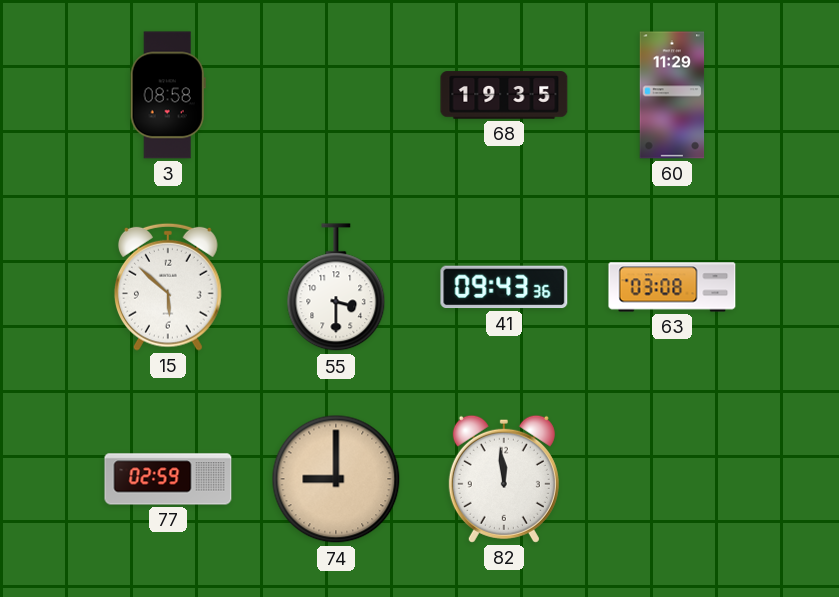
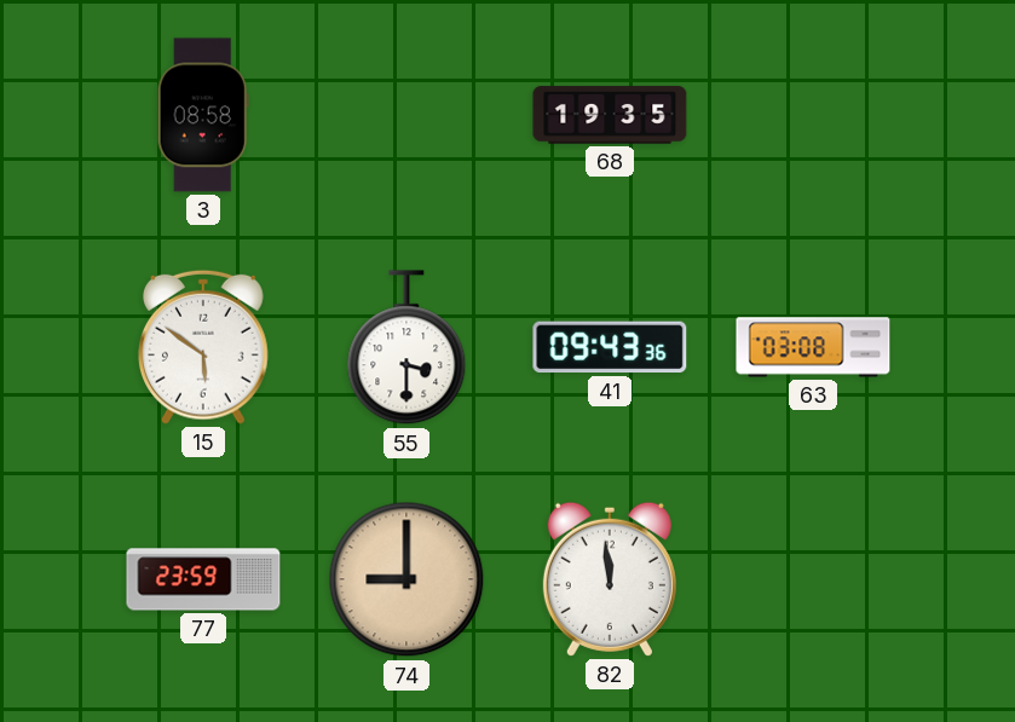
60: 11:29 -> none (672, 95)
15: 5:52 -> 5:51 (203, 347)
77: 02:59 -> 23:59 (203, 579)
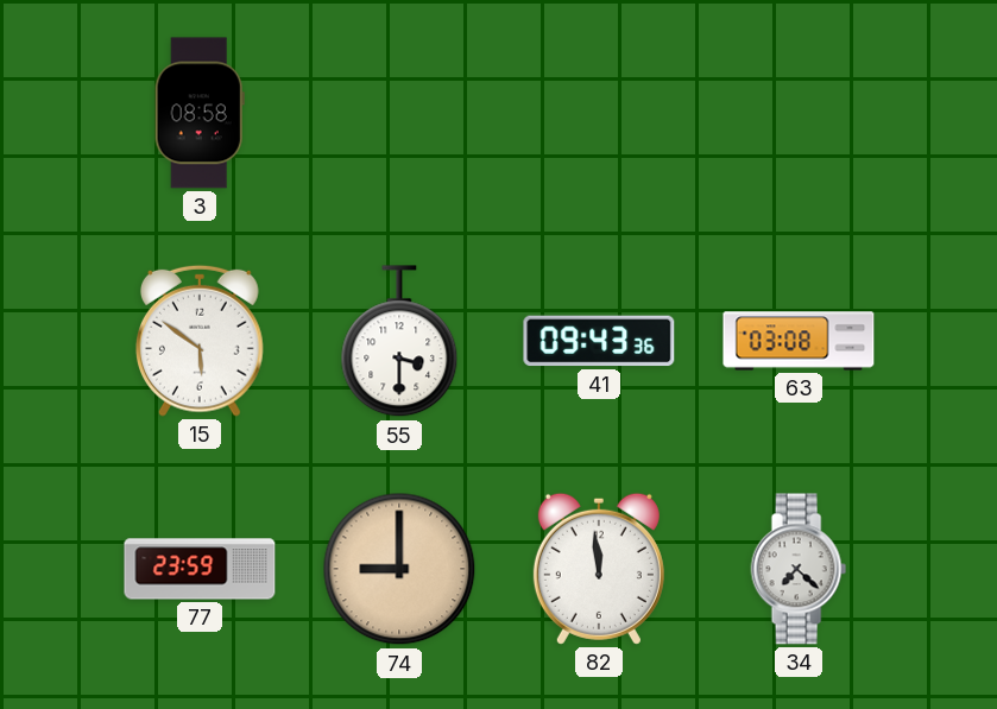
68: 19:35 -> none (610, 115)
34: none -> 7:22 (799, 569)
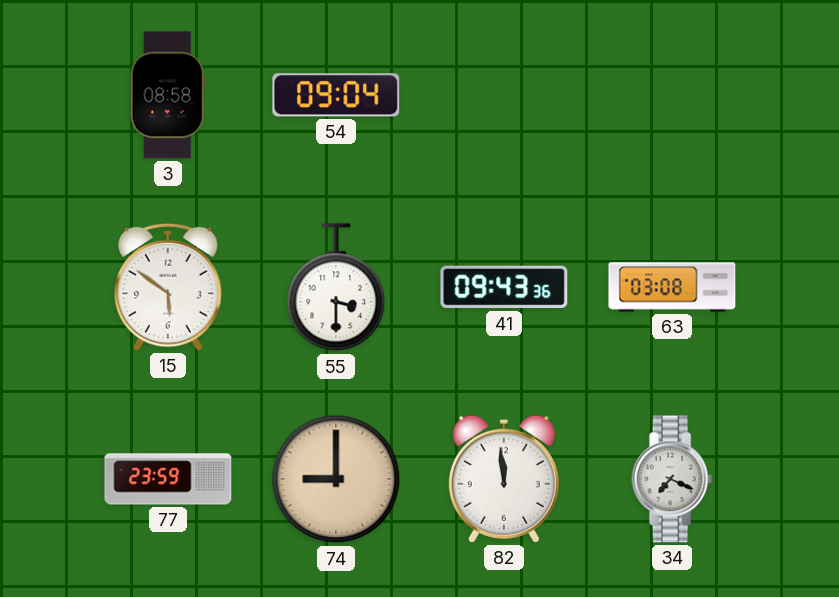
54: none -> 09:04 (336, 95)
34: 7:22 -> 7:19 (672, 479)
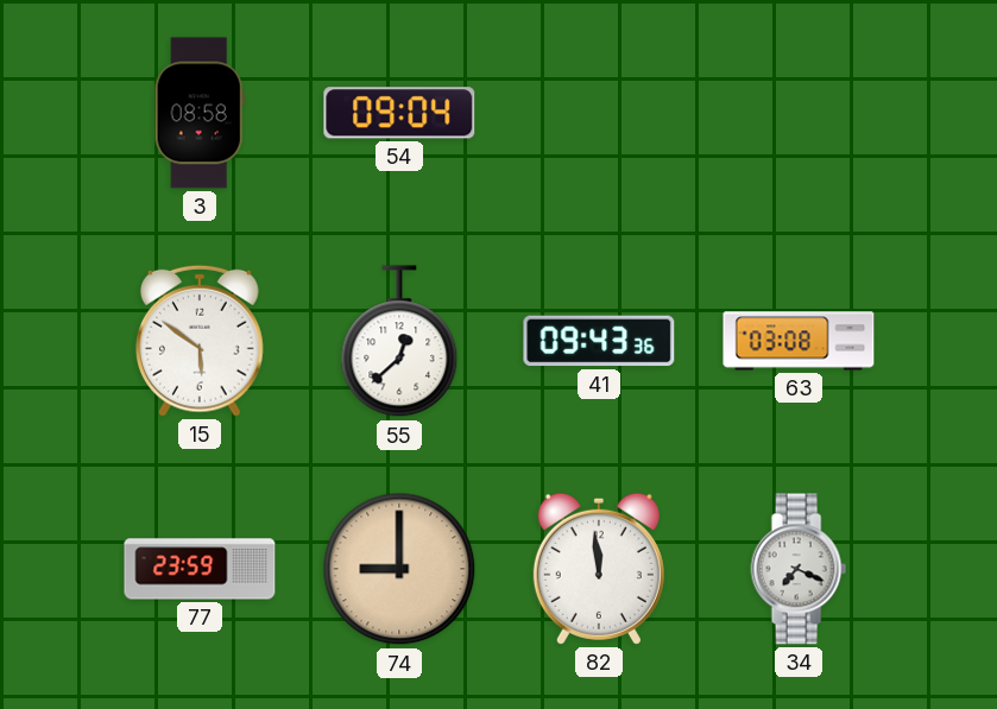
55: 3:30 -> 12:38 (399, 342)
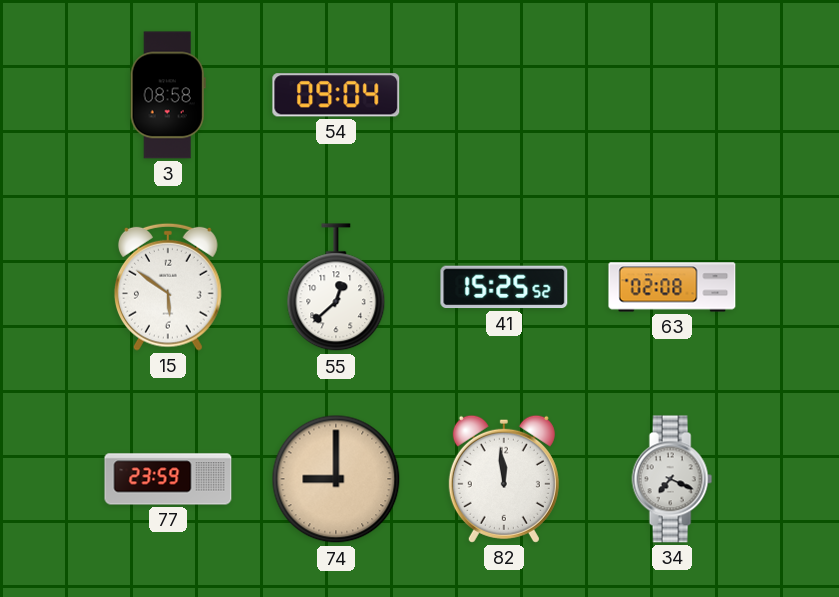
41: 09:43 -> 15:25 (504, 287)
63: 03:08 -> 02:08 (672, 287)
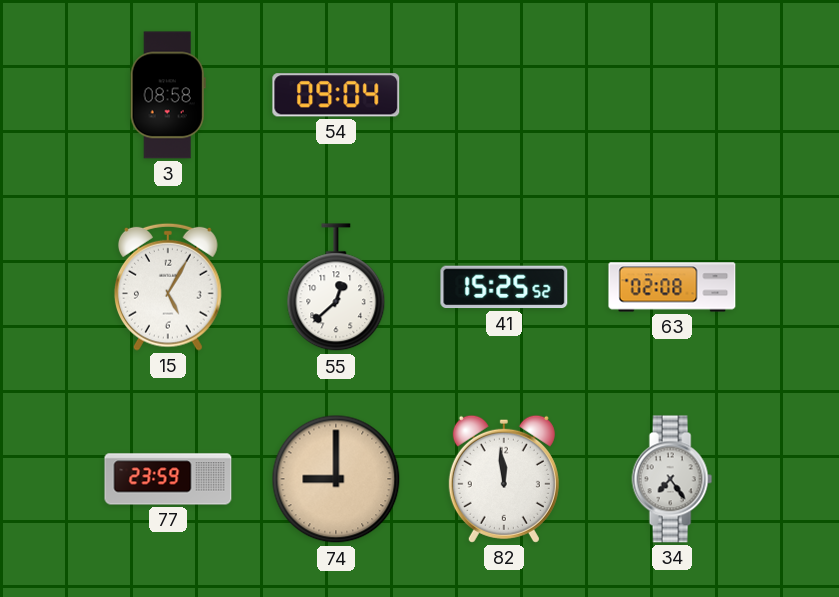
15: 5:51 -> 5:05 (168, 287)
34: 7:19 -> 7:24 (672, 479)
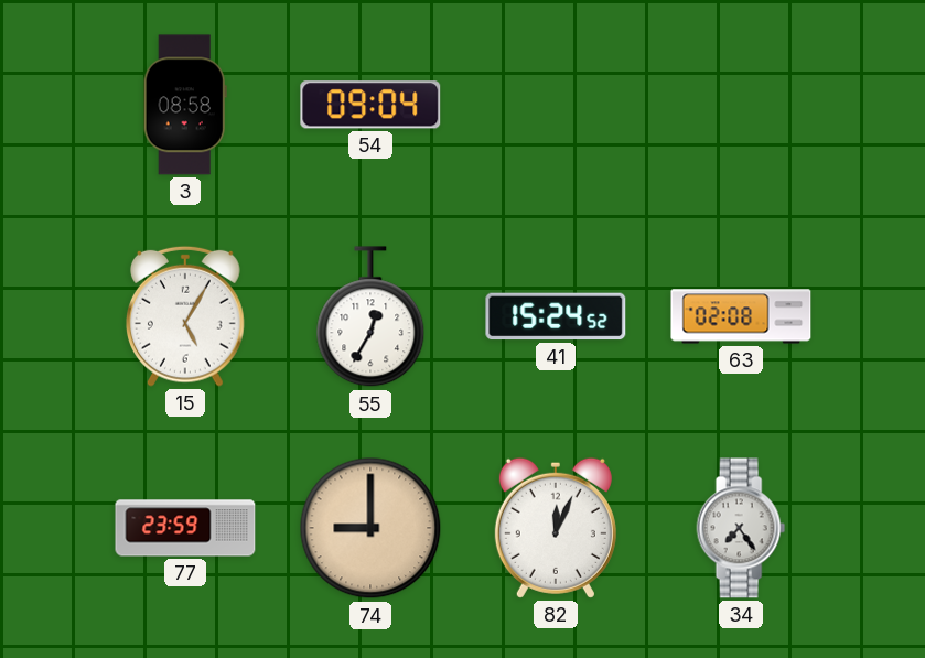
55: 12:38 -> 12:35 (370, 317)
41: 15:25 -> 15:24 (556, 316)
82: 11:59 -> 12:04 (556, 528)
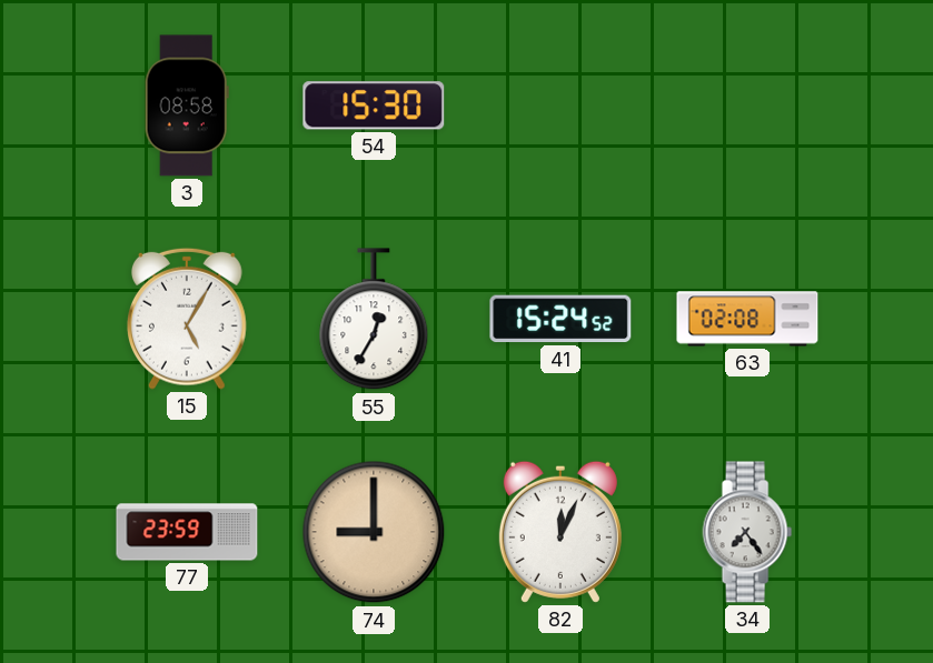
54: 09:04 -> 15:30 (374, 106)
